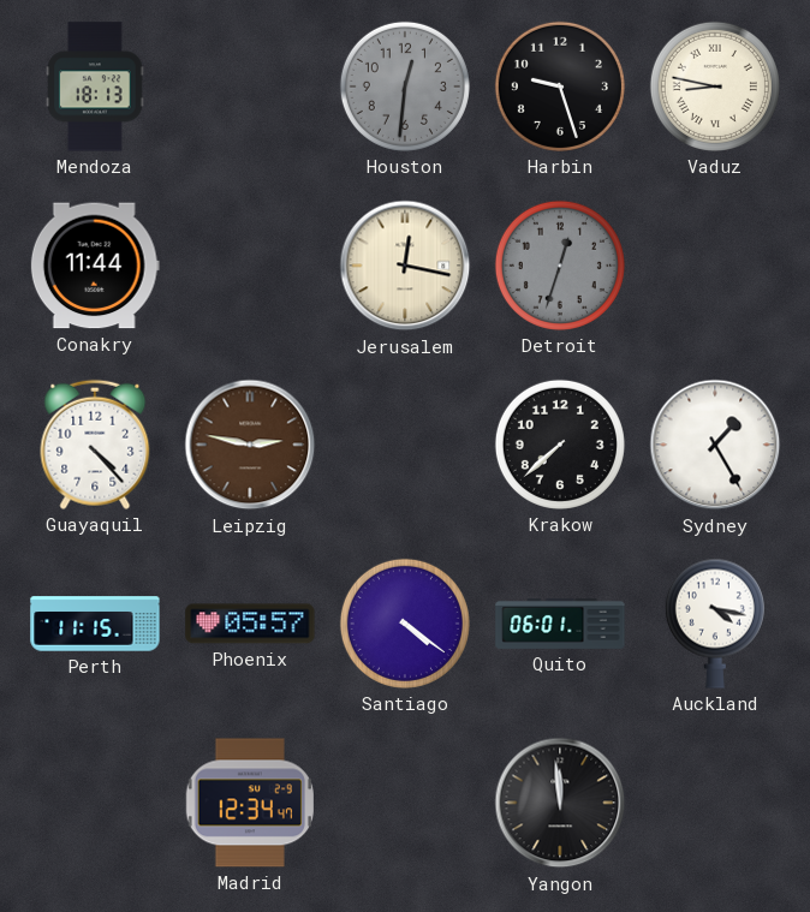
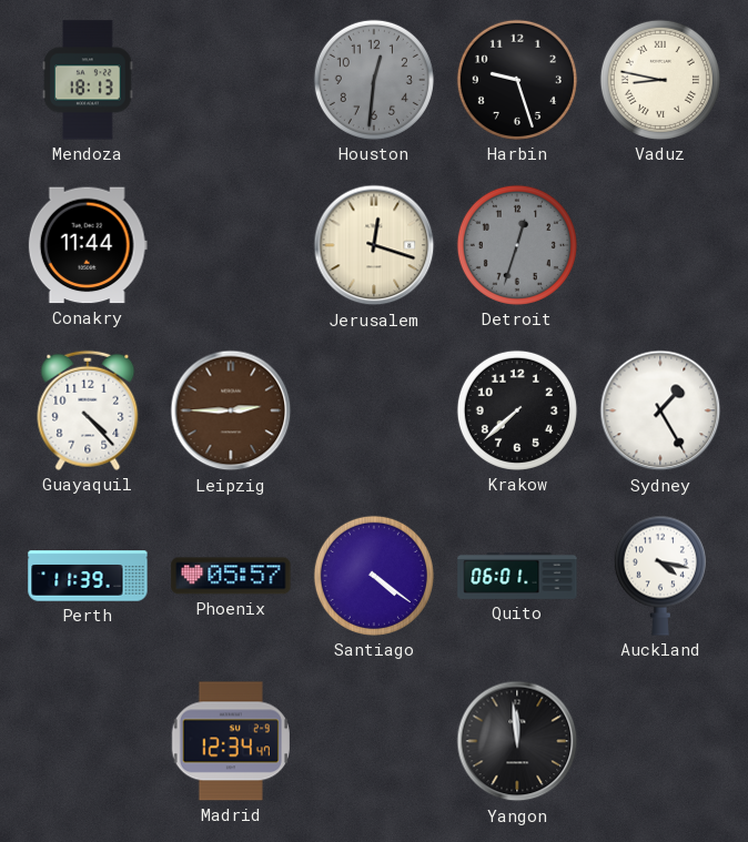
Jerusalem: 12:17 -> 12:18 (374, 245)
Leipzig: 2:47 -> 2:45 (231, 410)
Perth: 11:15 -> 11:39 (88, 576)
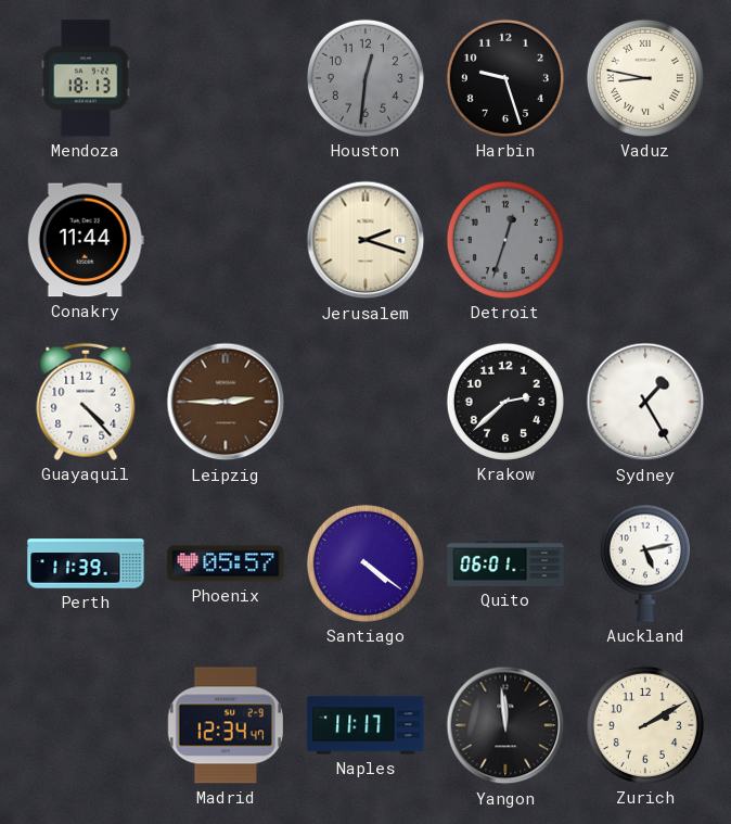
Jerusalem: 12:18 -> 2:18 (366, 240)
Krakow: 7:38 -> 2:38 (505, 402)
Auckland: 4:17 -> 5:13 (645, 563)
Naples: none -> 11:17 (366, 725)
Zurich: none -> 2:10 (645, 725)
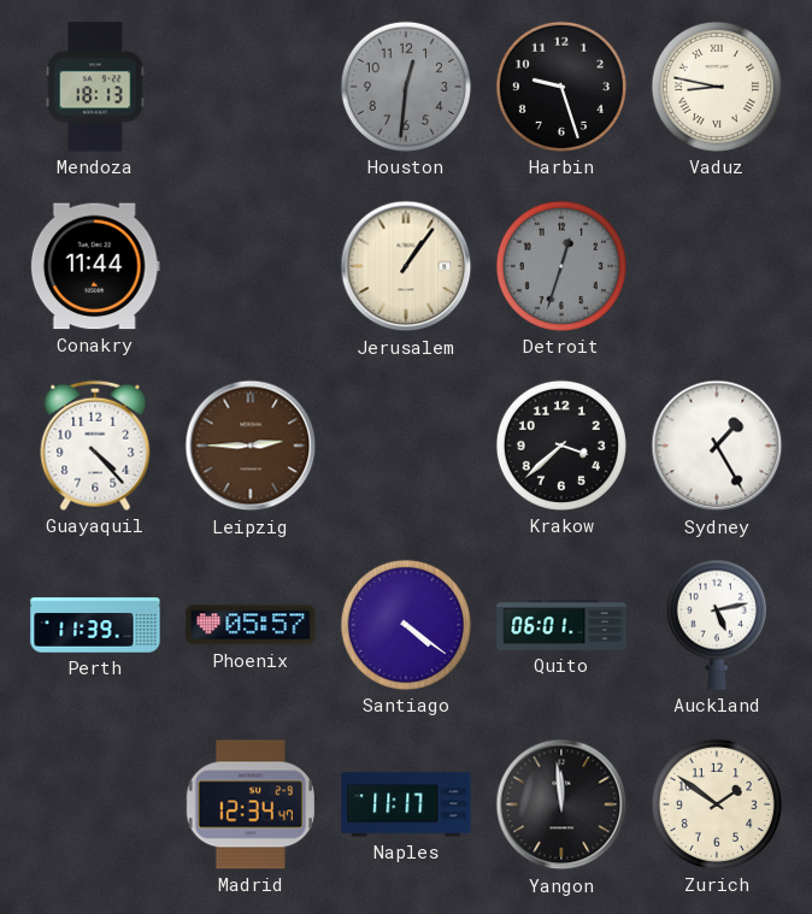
Jerusalem: 2:18 -> 1:06 (406, 266)
Krakow: 2:38 -> 3:38 (561, 446)
Zurich: 2:10 -> 1:51 (717, 804)
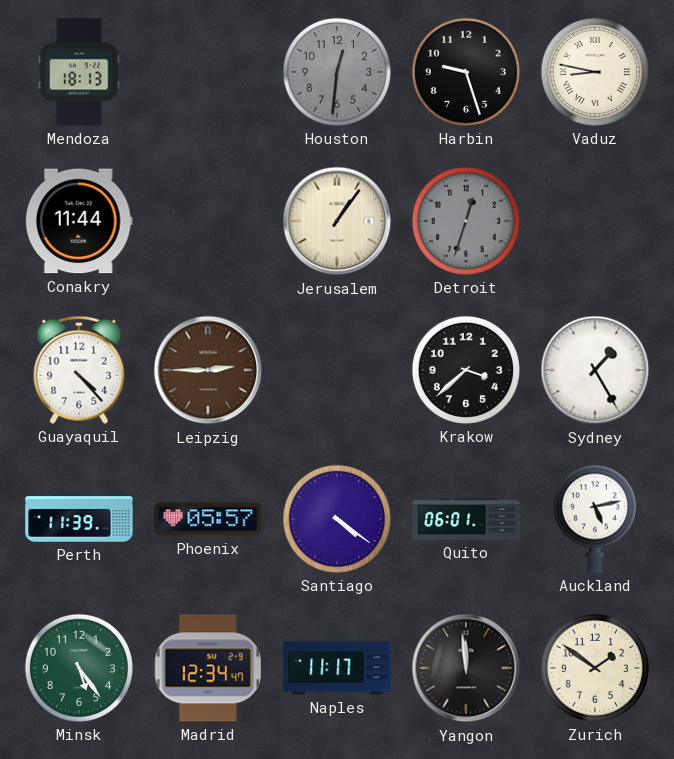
Minsk: none -> 5:24 (79, 668)
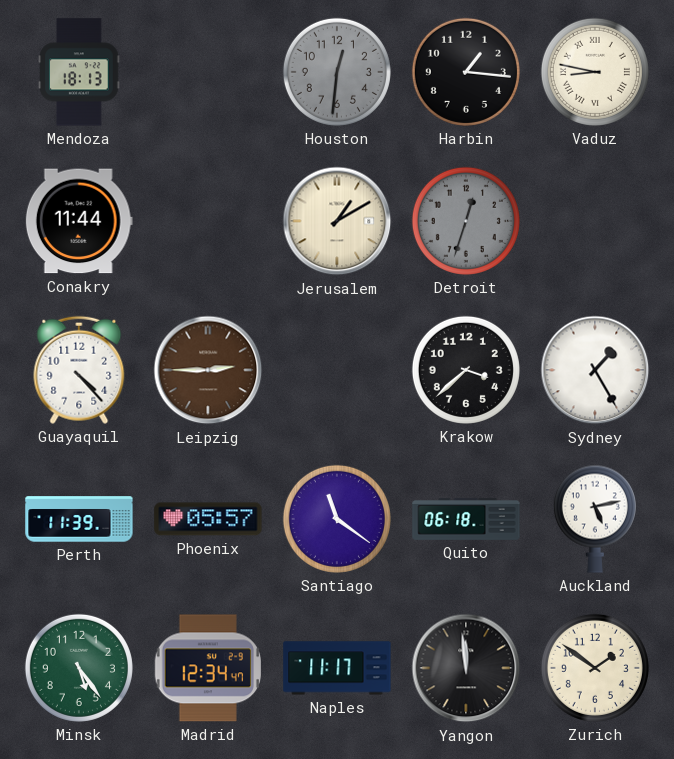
Harbin: 9:27 -> 1:16 (466, 72)
Jerusalem: 1:06 -> 1:10 (337, 221)
Santiago: 4:21 -> 11:21 (337, 519)
Quito: 06:01 -> 06:18 (466, 519)
